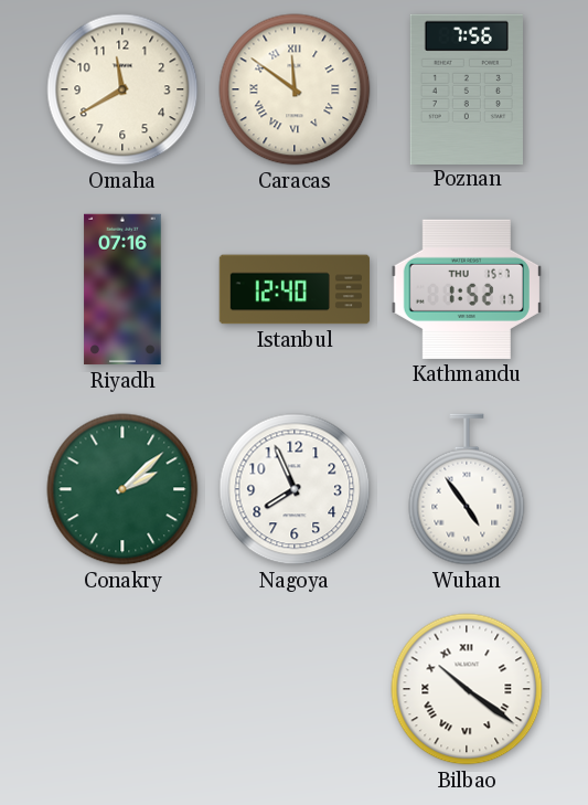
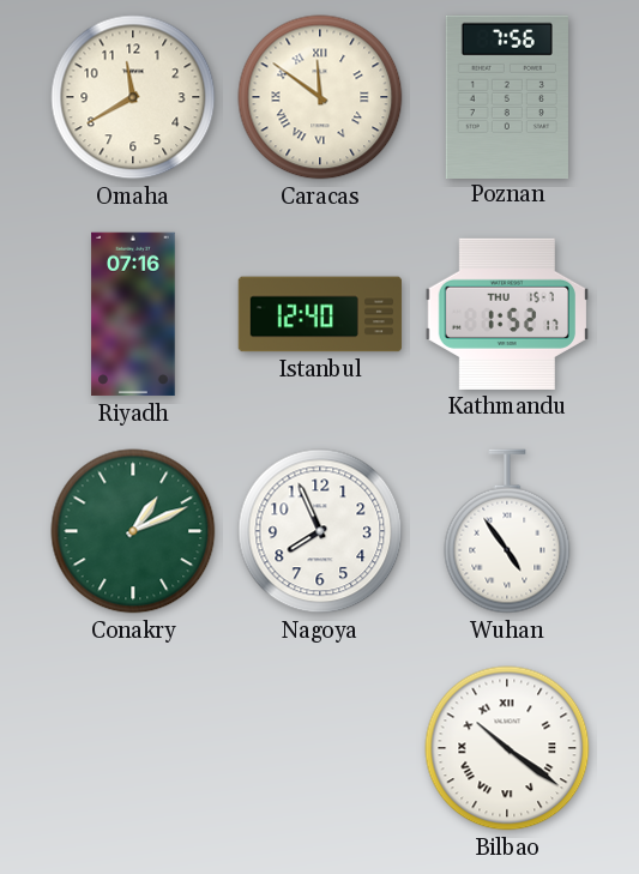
Conakry: 2:08 -> 1:11 (133, 531)
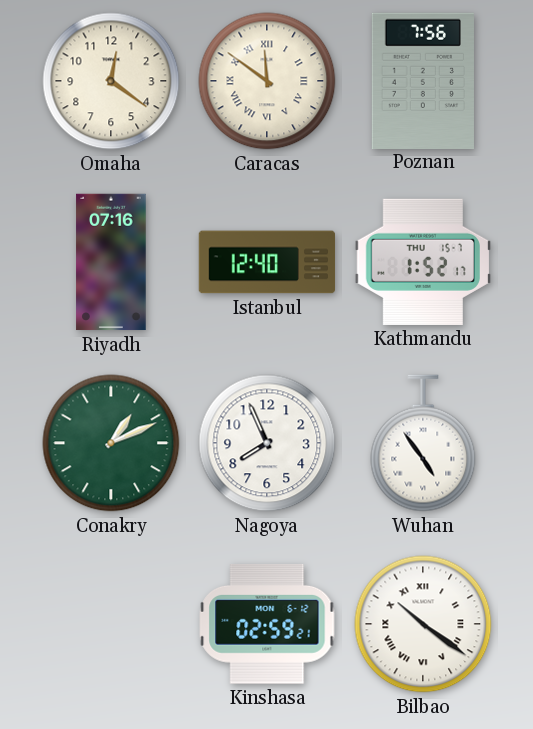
Omaha: 11:40 -> 12:21 (111, 81)
Kinshasa: none -> 02:59 (267, 624)
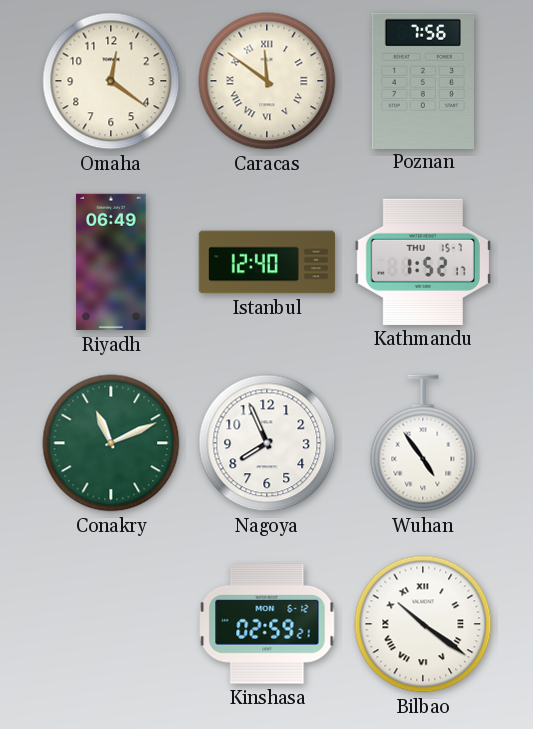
Riyadh: 07:16 -> 06:49 (111, 262)
Conakry: 1:11 -> 11:11 (111, 443)
